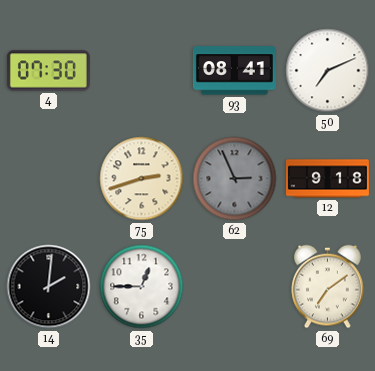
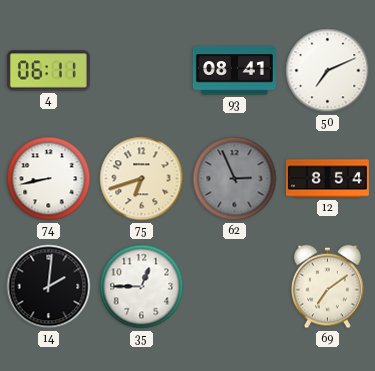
4: 07:30 -> 06:11 (48, 71)
74: none -> 8:43 (49, 179)
75: 2:42 -> 6:42 (142, 179)
12: 9:18 -> 8:54 (327, 179)
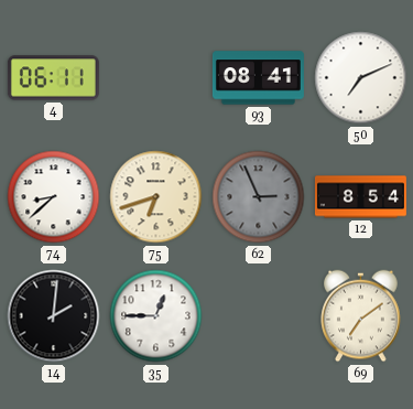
74: 8:43 -> 8:38 (54, 197)
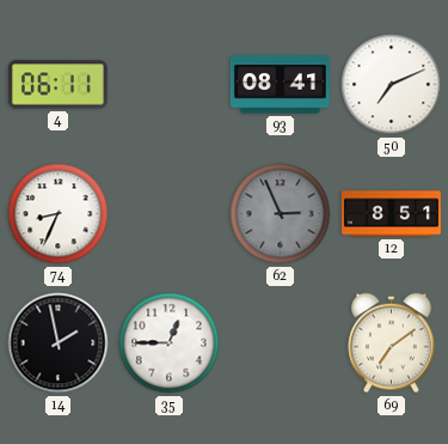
74: 8:38 -> 8:34 (59, 214)
75: 6:42 -> none (156, 197)
12: 8:54 -> 8:51 (391, 214)
14: 2:01 -> 1:58 (59, 343)
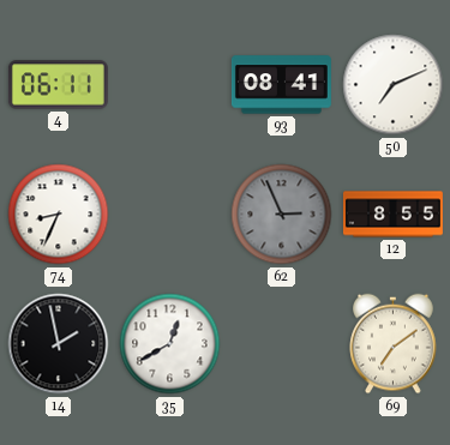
12: 8:51 -> 8:55 (392, 215)
35: 12:45 -> 12:40 (170, 344)
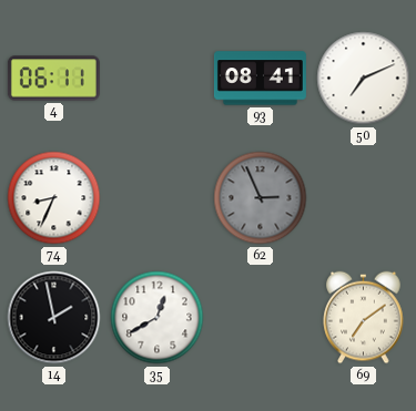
12: 8:55 -> none (392, 215)
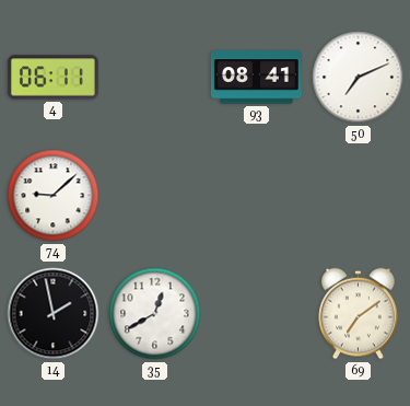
74: 8:34 -> 9:08 (54, 196)
62: 2:56 -> none (261, 198)
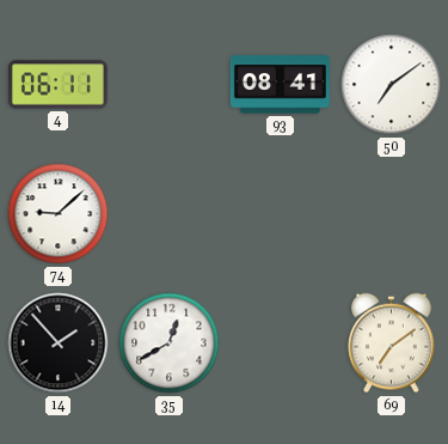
50: 7:11 -> 7:09 (392, 85)
14: 1:58 -> 1:53 (59, 343)
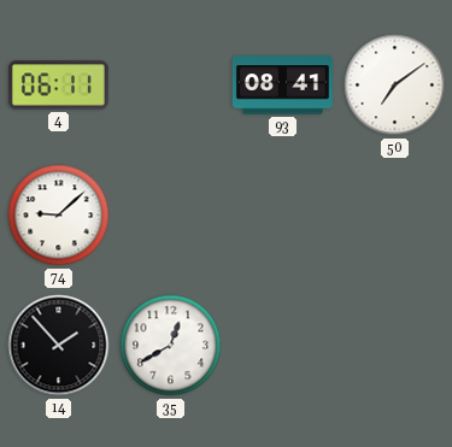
69: 7:09 -> none (392, 343)
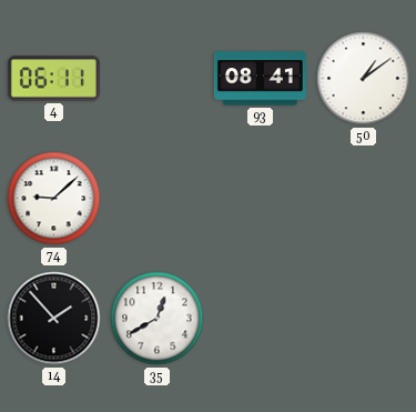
50: 7:09 -> 1:09 (364, 79)
